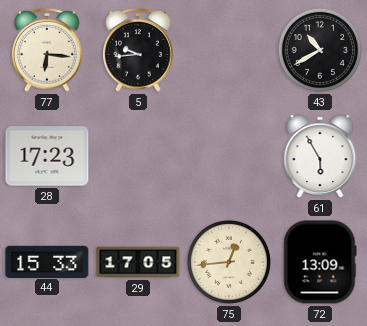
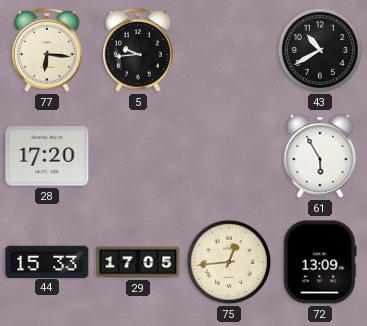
28: 17:23 -> 17:20 (47, 156)
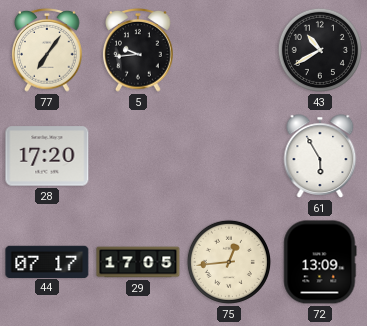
77: 6:16 -> 7:06 (47, 50)
44: 15:33 -> 07:17 (47, 261)
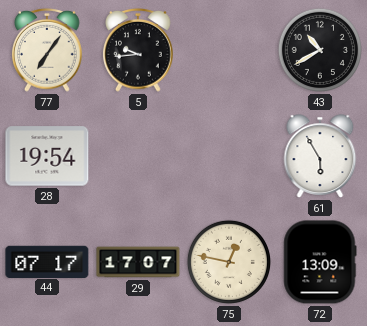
28: 17:20 -> 19:54 (47, 156)
29: 17:05 -> 17:07 (138, 262)
75: 12:44 -> 12:47 (229, 262)
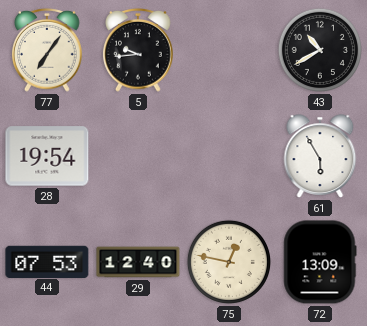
44: 07:17 -> 07:53 (47, 261)
29: 17:07 -> 12:40 (138, 262)
